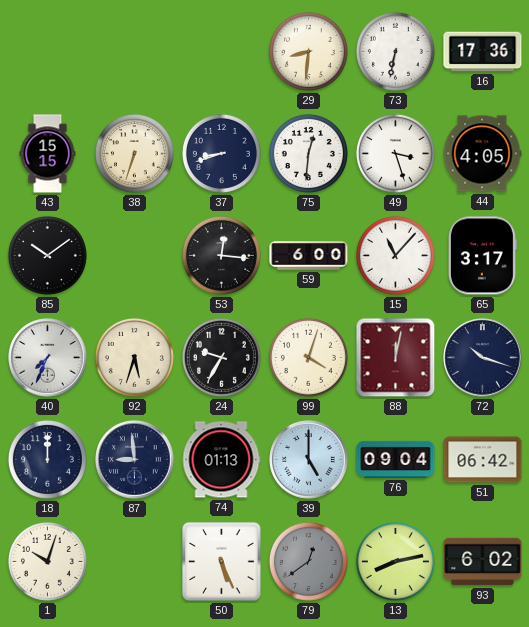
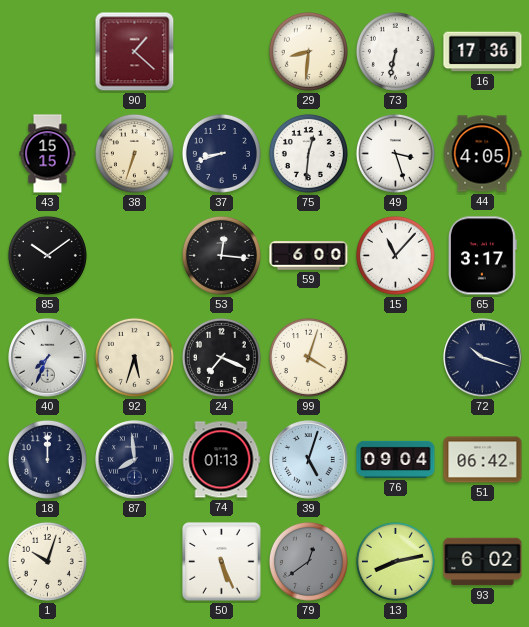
90: none -> 1:22 (135, 52)
24: 9:35 -> 7:19 (221, 357)
88: 12:02 -> none (396, 358)
87: 8:59 -> 7:59 (135, 460)
39: 5:00 -> 5:03 (309, 460)
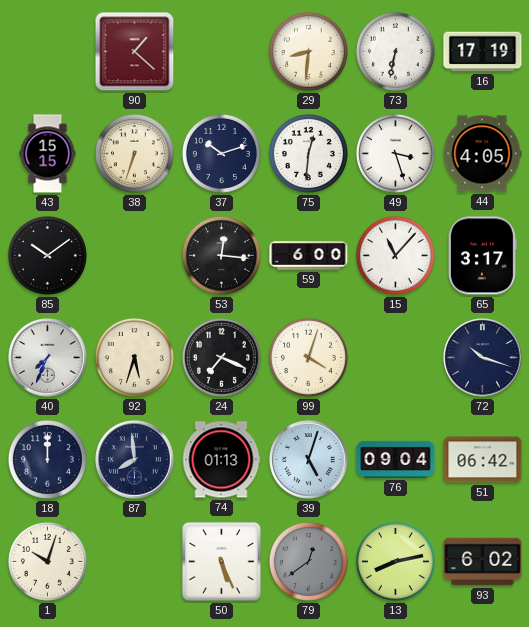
16: 17:36 -> 17:19 (483, 52)
37: 8:42 -> 10:12 (221, 153)
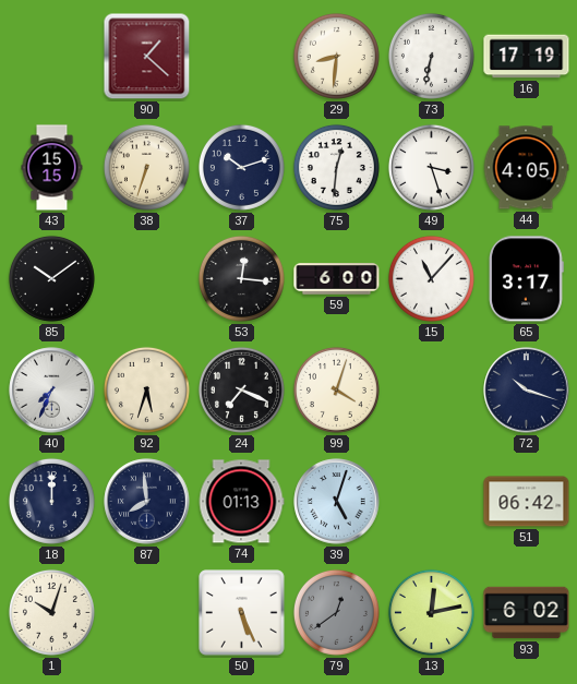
76: 09:04 -> none (396, 459)
13: 8:13 -> 12:13 (431, 612)
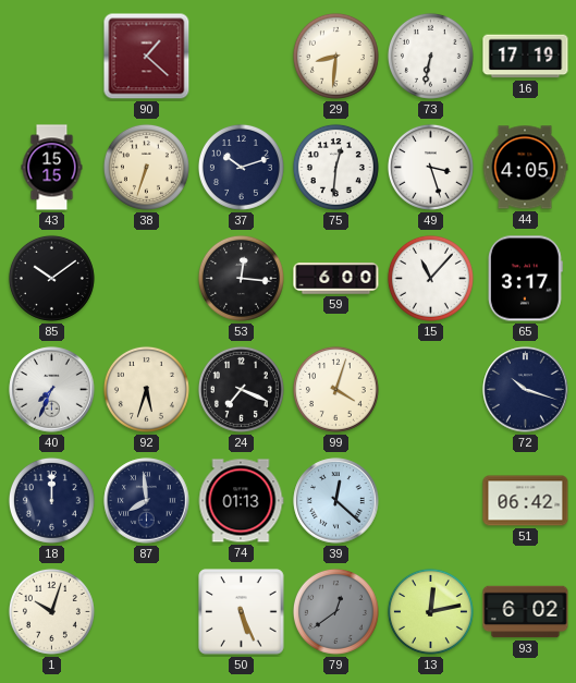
39: 5:03 -> 12:22 (336, 501)
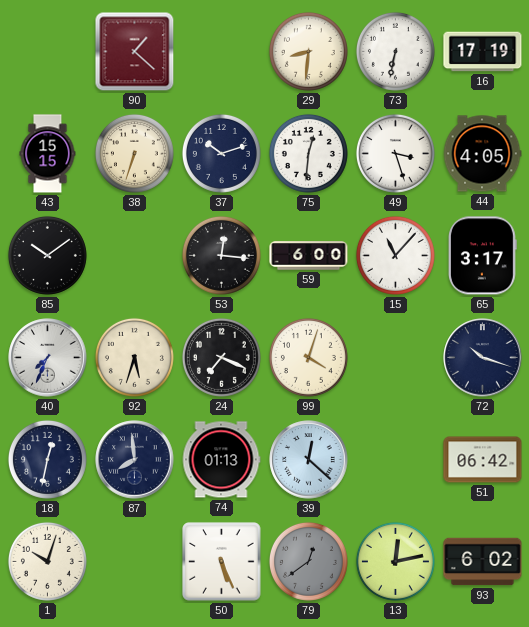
18: 12:00 -> 12:32 (47, 459)
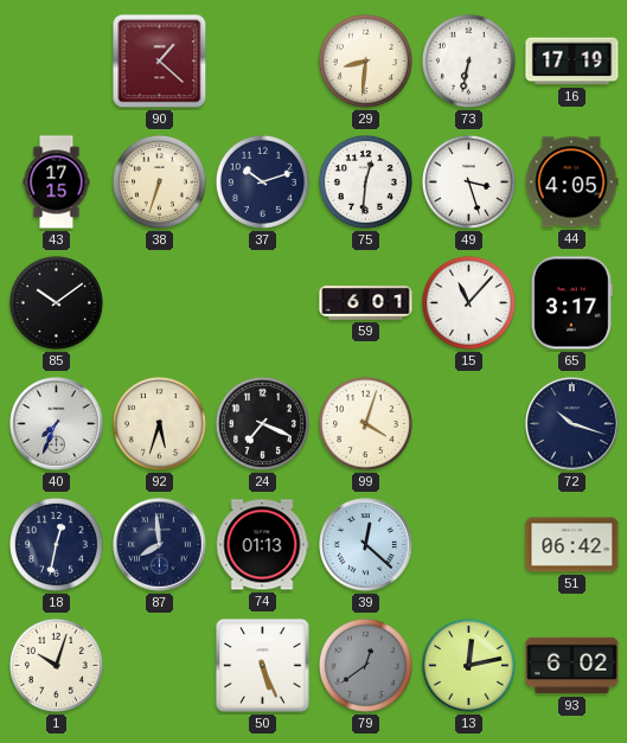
43: 15:15 -> 17:15 (57, 182)
53: 12:16 -> none (221, 255)
59: 6:00 -> 6:01 (366, 303)
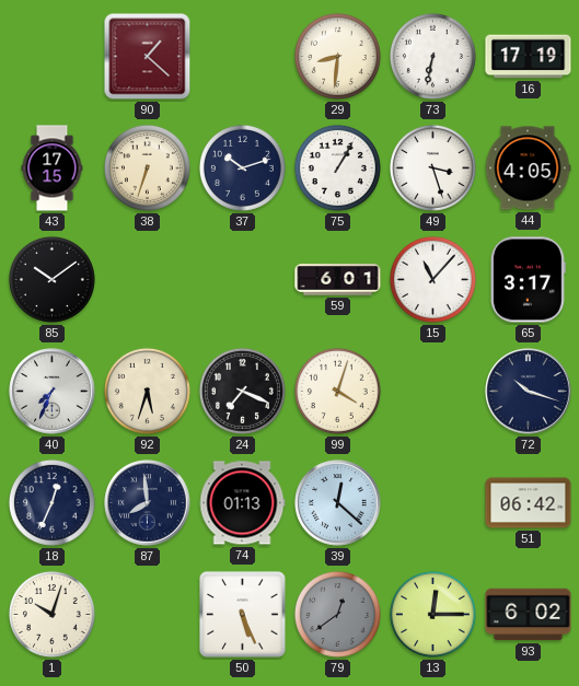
75: 12:31 -> 1:05 (337, 167)
18: 12:32 -> 12:34 (51, 502)
13: 12:13 -> 12:15 (432, 614)
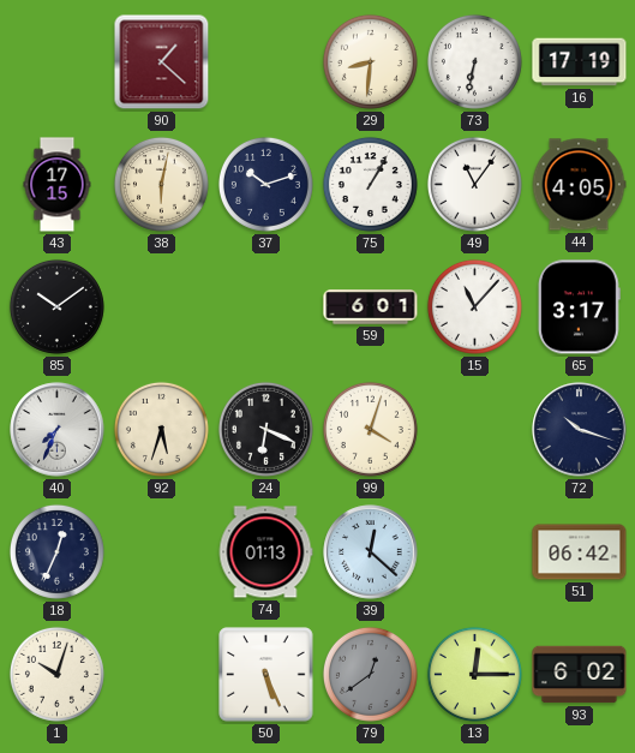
38: 6:33 -> 6:02 (161, 184)
49: 3:27 -> 11:06 (474, 184)
24: 7:19 -> 6:19 (265, 429)
87: 7:59 -> none (148, 503)
